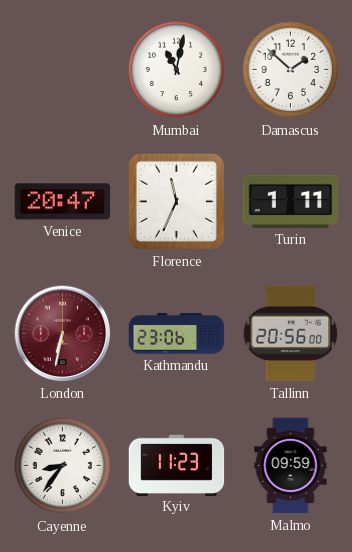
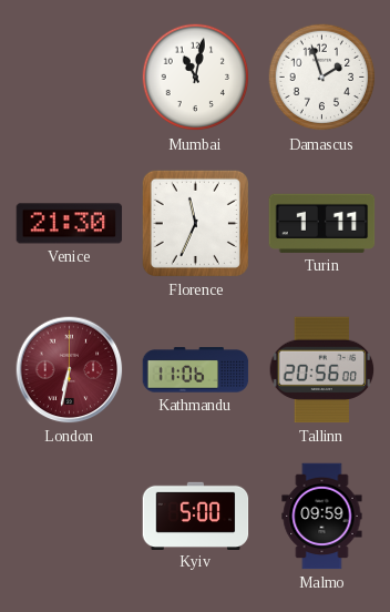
Damascus: 1:52 -> 1:57 (322, 78)
Venice: 20:47 -> 21:30 (70, 224)
Kathmandu: 23:06 -> 11:06 (196, 370)
Cayenne: 8:36 -> none (63, 466)
Kyiv: 11:23 -> 5:00 (196, 516)
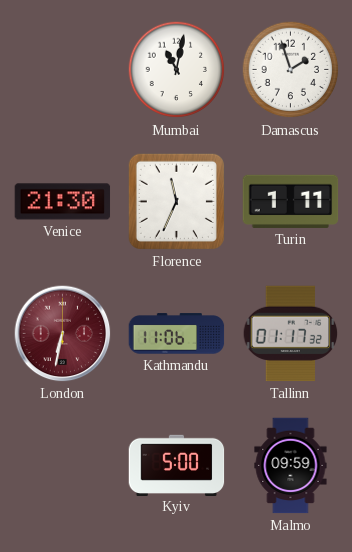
Tallinn: 20:56 -> 01:17 (291, 334)
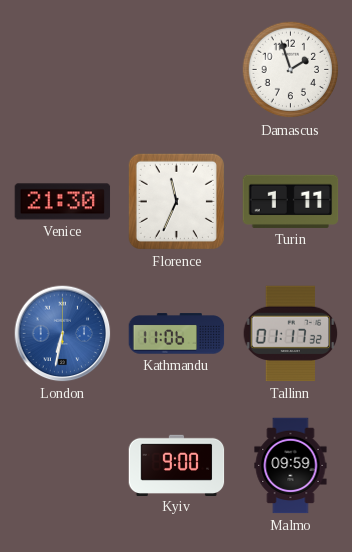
Mumbai: 11:02 -> none (177, 70)
London dial: burgundy -> blue (63, 334)
Kyiv: 5:00 -> 9:00 (177, 465)
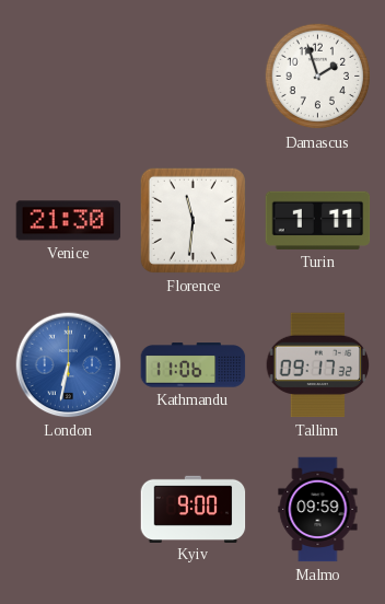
Florence: 11:34 -> 11:31 (192, 220)
Tallinn: 01:17 -> 09:17 (318, 365)
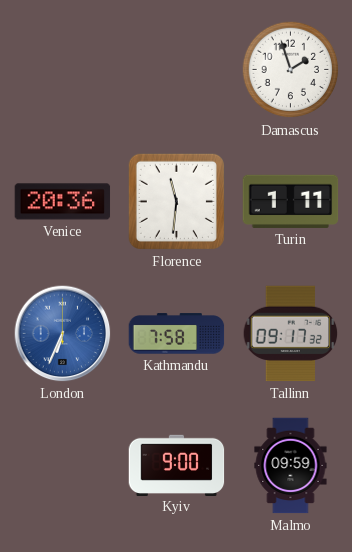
Venice: 21:30 -> 20:36 (63, 202)
London: 6:32 -> 6:34 (63, 334)
Kathmandu: 11:06 -> 7:58 (177, 334)
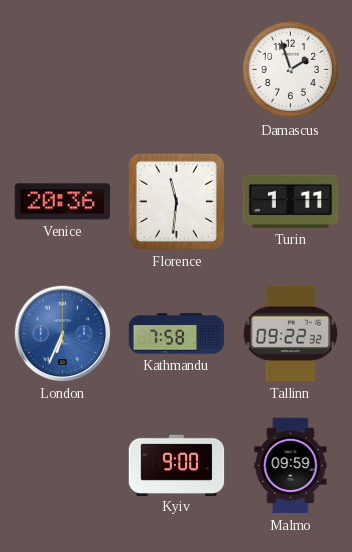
Tallinn: 09:17 -> 09:22 (291, 334)
